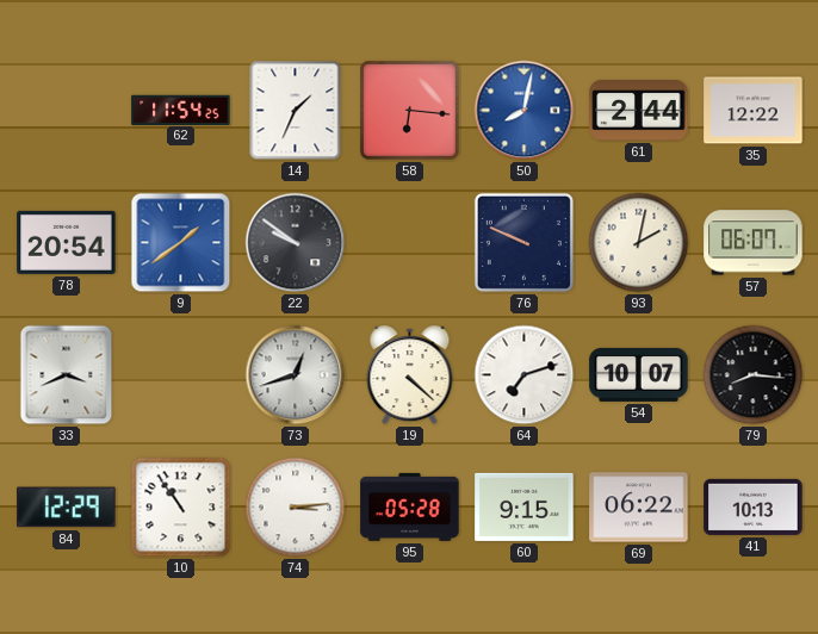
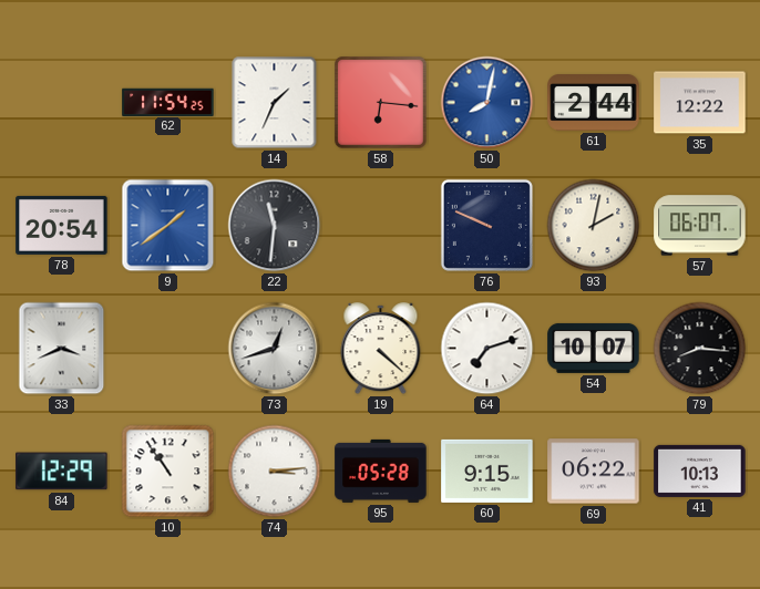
22: 9:51 -> 11:31 (275, 226)
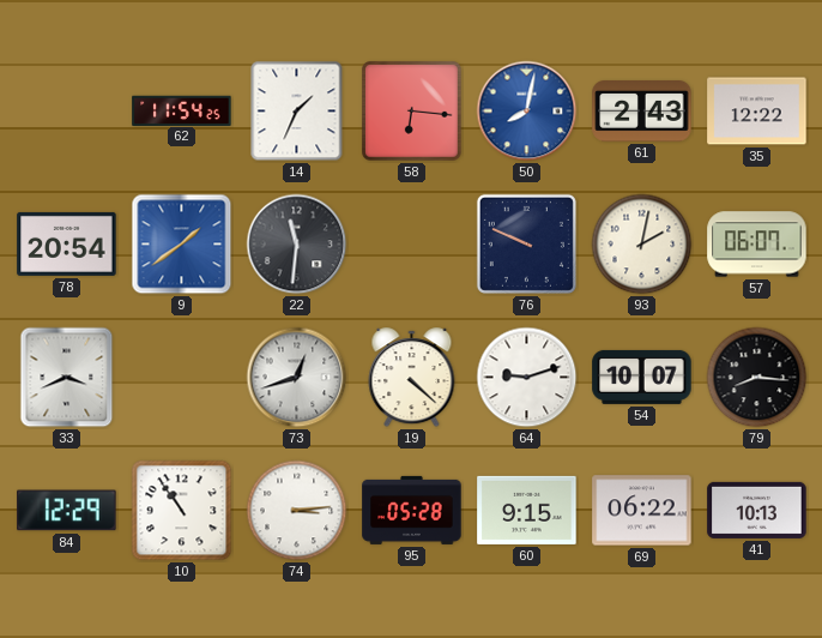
61: 2:44 -> 2:43 (642, 112)
64: 7:12 -> 9:12 (527, 378)
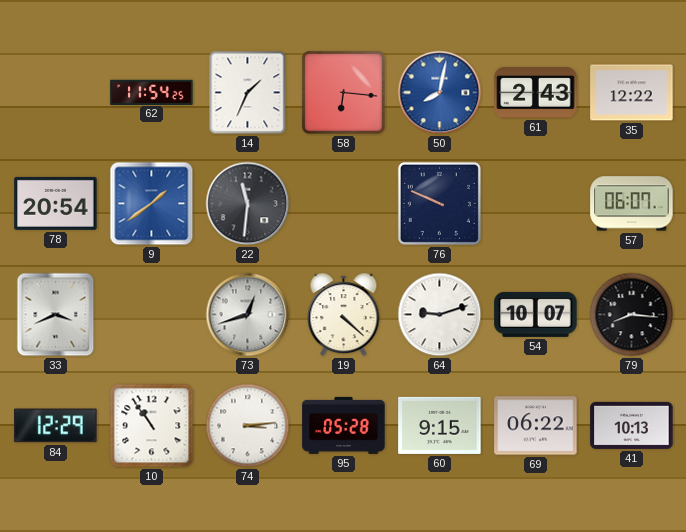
93: 2:02 -> none (642, 245)
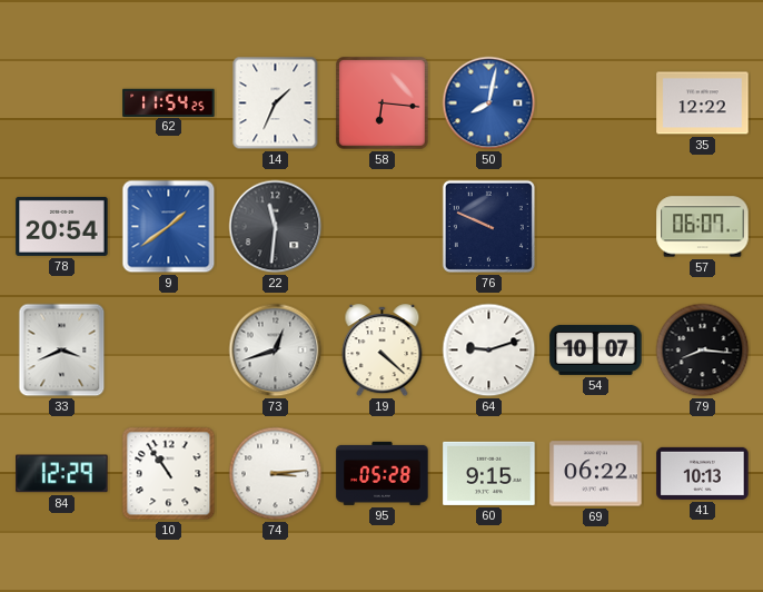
61: 2:43 -> none (536, 93)
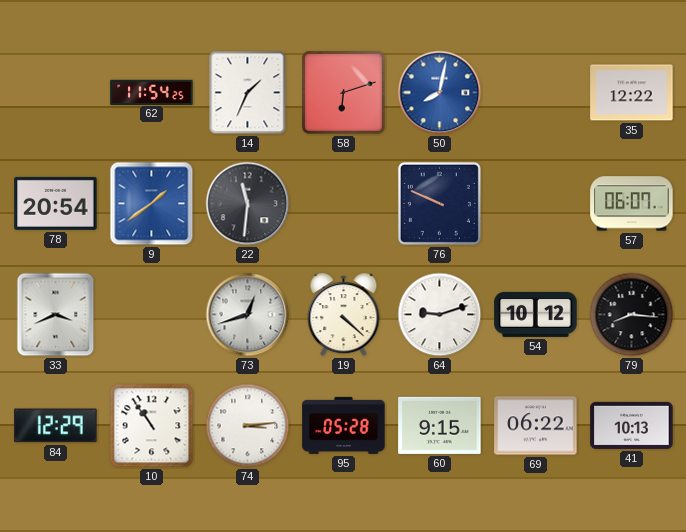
58: 6:16 -> 6:12 (344, 93)
54: 10:07 -> 10:12 (536, 314)
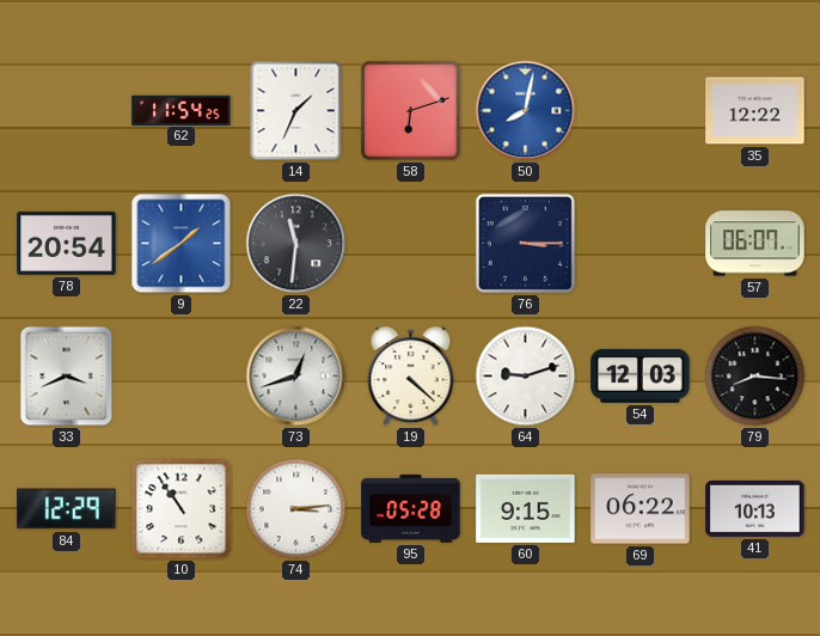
76: 9:49 -> 3:15 (525, 243)
54: 10:12 -> 12:03 (641, 375)
